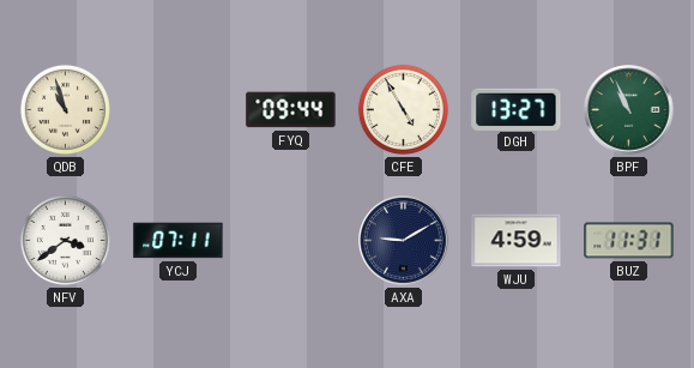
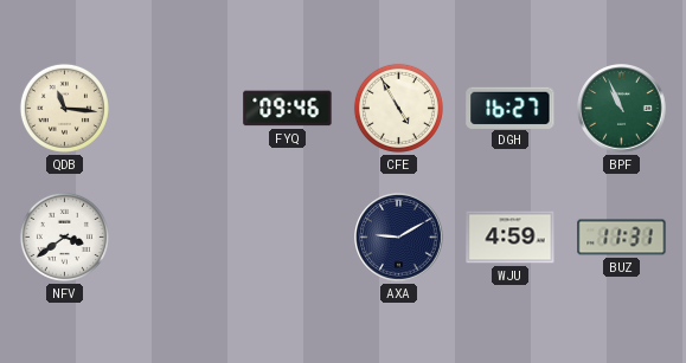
QDB: 10:57 -> 11:16 (64, 108)
FYQ: 09:44 -> 09:46 (288, 109)
DGH: 13:27 -> 16:27 (511, 108)
YCJ: 07:11 -> none (179, 241)
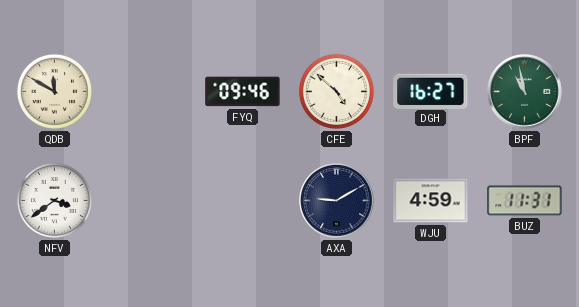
QDB: 11:16 -> 11:50 (54, 91)
CFE: 4:55 -> 4:52 (336, 91)
BPF: 10:56 -> 10:58 (525, 92)
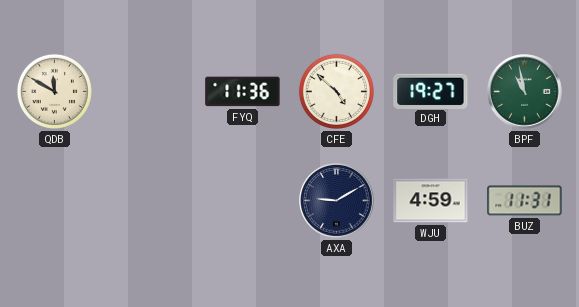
FYQ: 09:46 -> 11:36 (243, 92)
DGH: 16:27 -> 19:27 (431, 91)
NFV: 3:39 -> none (54, 200)
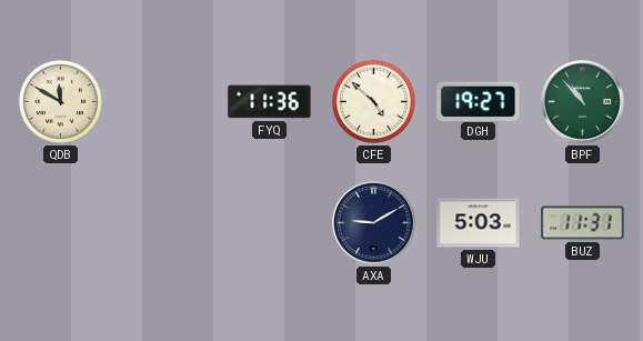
BPF: 10:58 -> 10:53 (583, 102)
WJU: 4:59 -> 5:03 (479, 223)
